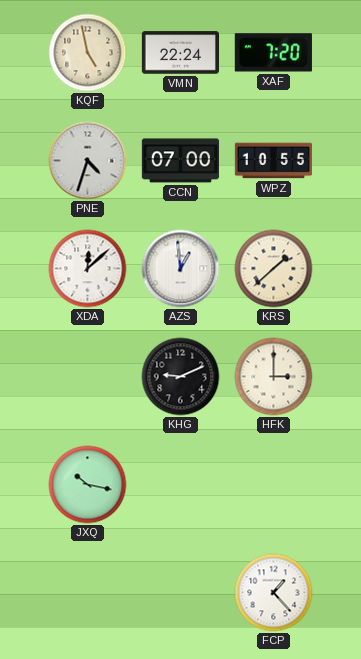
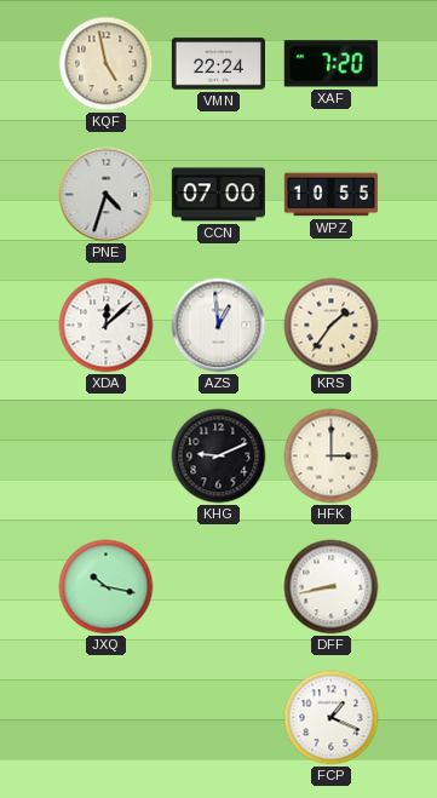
KRS: 1:38 -> 1:36 (332, 326)
DFF: none -> 8:43 (332, 587)
FCP: 1:23 -> 1:19 (332, 718)
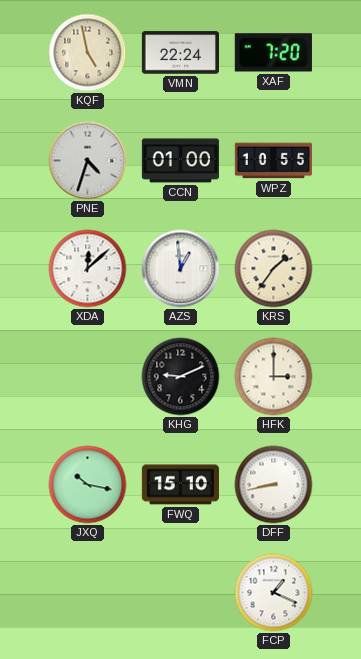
CCN: 07:00 -> 01:00 (180, 161)
FWQ: none -> 15:10 (180, 485)
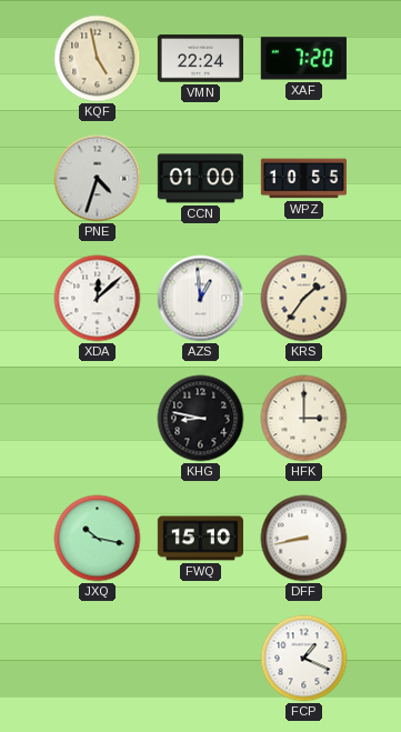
KHG: 9:11 -> 8:47 (201, 419)
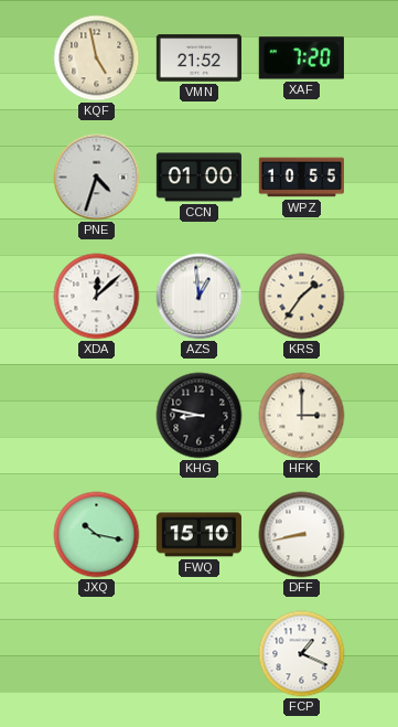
VMN: 22:24 -> 21:52 (198, 58)
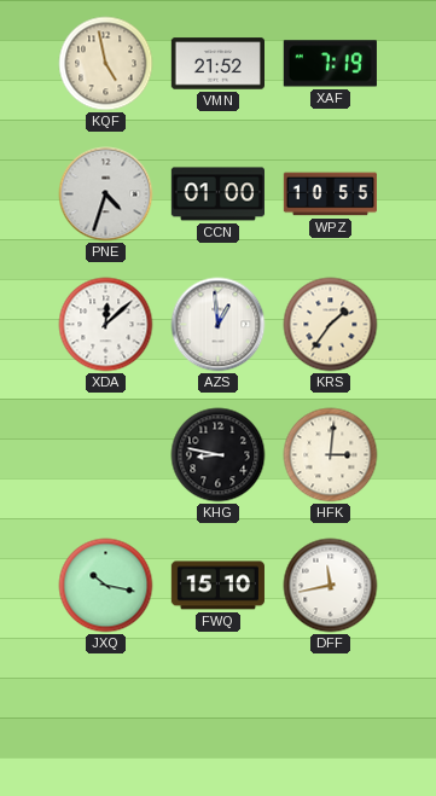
XAF: 7:20 -> 7:19 (330, 64)
HFK: 3:00 -> 3:01 (331, 455)
DFF: 8:43 -> 11:43 (331, 586)
FCP: 1:19 -> none (302, 654)
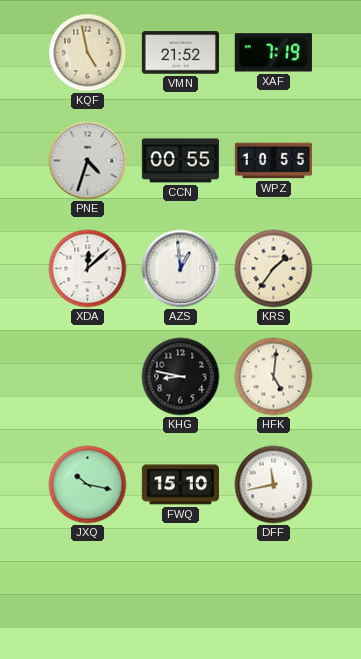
CCN: 01:00 -> 00:55 (180, 161)
HFK: 3:01 -> 5:01 (274, 377)
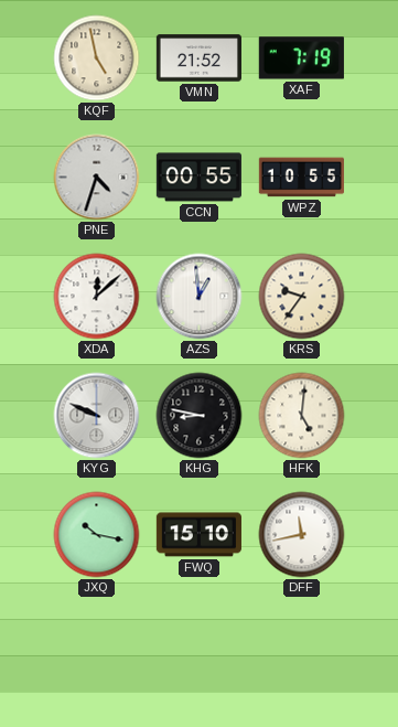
KRS: 1:36 -> 9:36 (302, 297)
KYG: none -> 9:49 (97, 416)
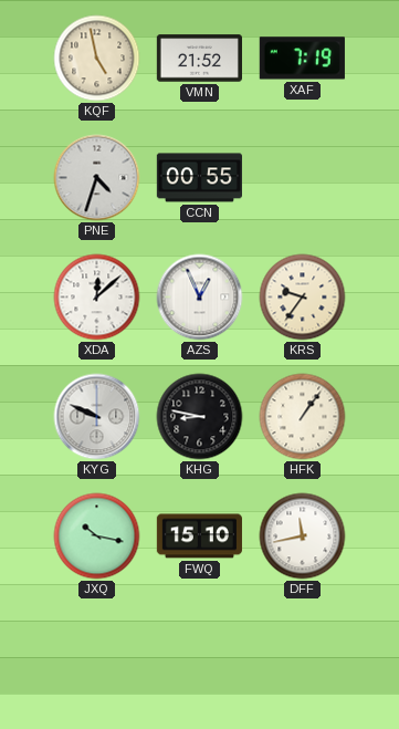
WPZ: 10:55 -> none (301, 178)
AZS: 12:59 -> 12:56 (200, 298)
HFK: 5:01 -> 1:06 (303, 417)
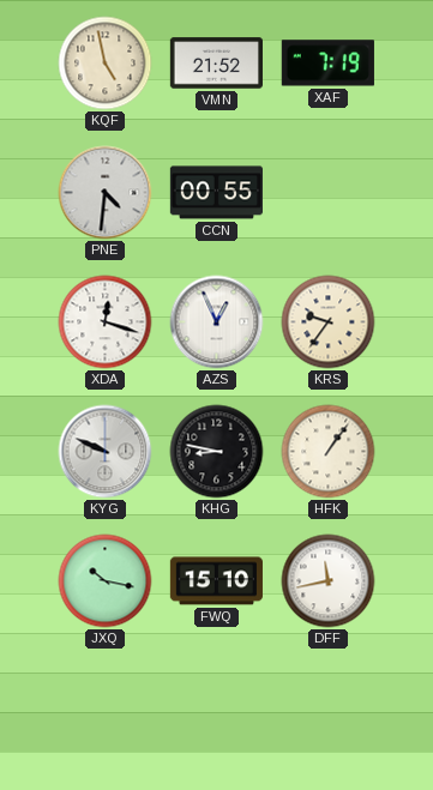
PNE: 4:33 -> 4:31 (106, 193)
XDA: 12:08 -> 12:18 (106, 322)
